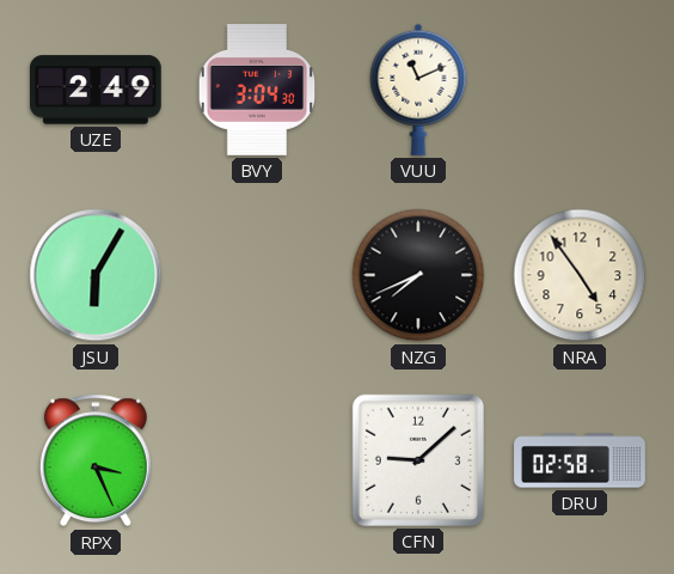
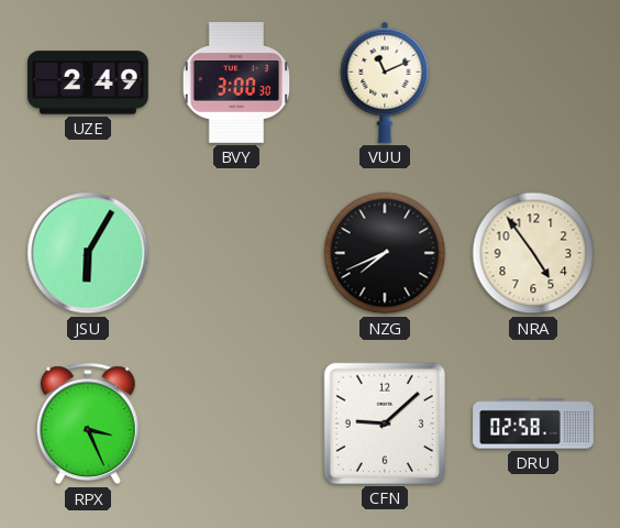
BVY: 3:04 -> 3:00 (236, 84)
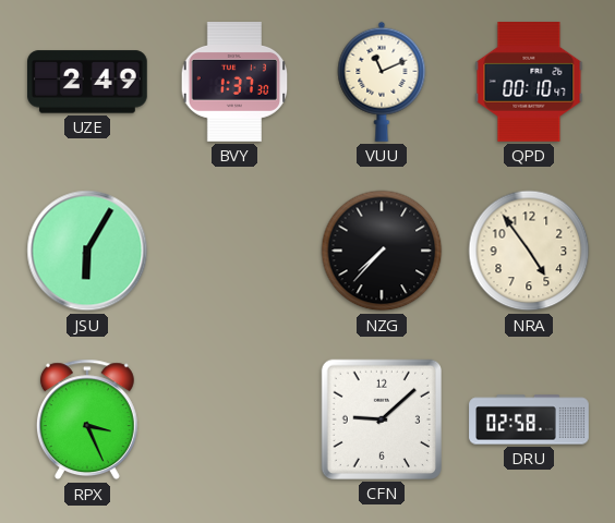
BVY: 3:00 -> 1:37 (234, 83)
QPD: none -> 00:10 (529, 83)
NZG: 7:41 -> 7:37 (382, 251)
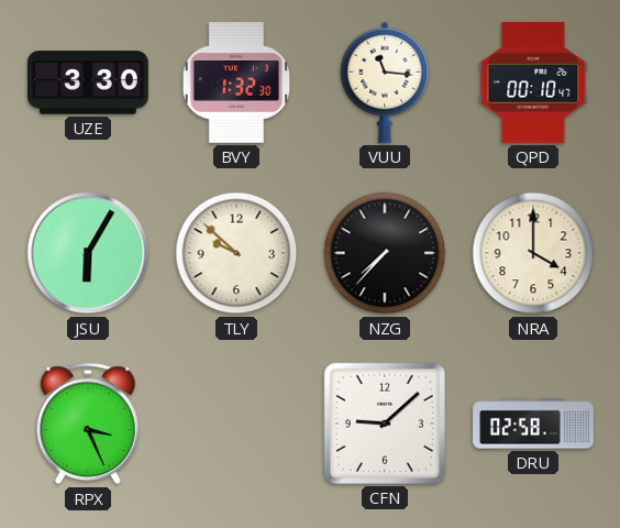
UZE: 2:49 -> 3:30 (89, 82)
BVY: 1:37 -> 1:32 (236, 84)
VUU: 11:11 -> 11:16 (385, 82)
TLY: none -> 9:52 (236, 253)
NRA: 4:54 -> 4:00 (533, 253)
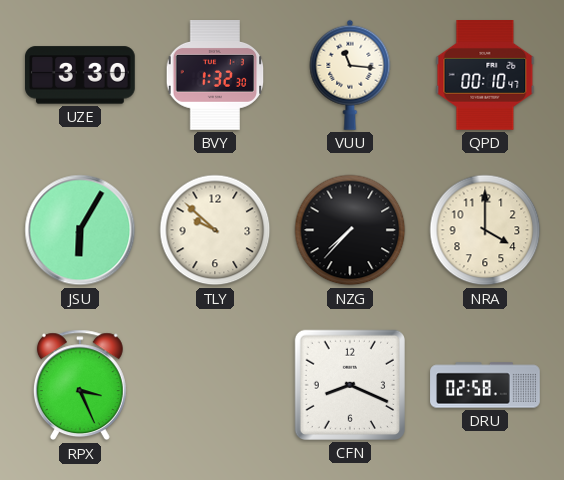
CFN: 9:08 -> 8:19 (349, 385)
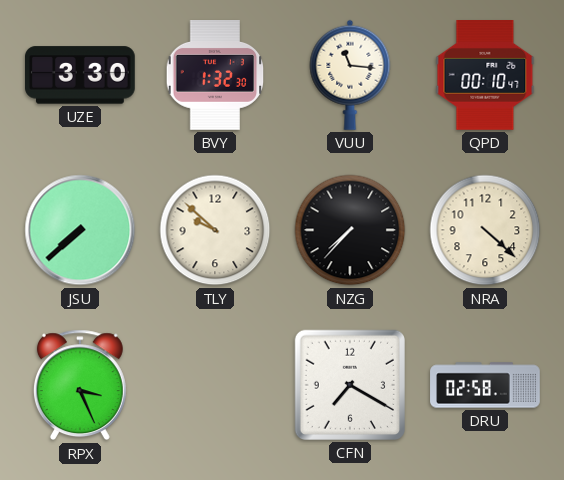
JSU: 6:05 -> 7:38 (80, 230)
NRA: 4:00 -> 4:22 (485, 230)
CFN: 8:19 -> 7:20 (349, 385)
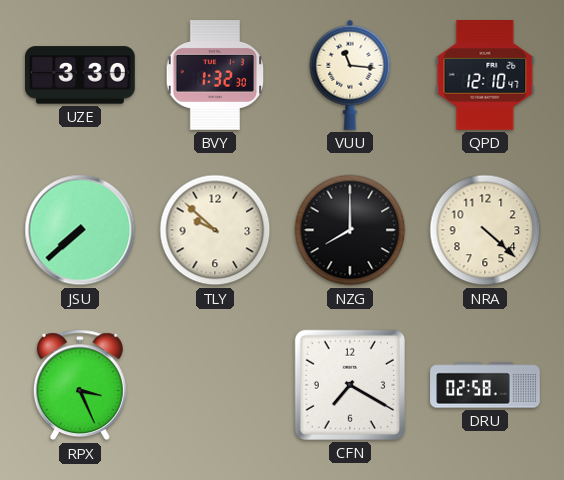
QPD: 00:10 -> 12:10 (485, 76)
NZG: 7:37 -> 8:00 (350, 230)
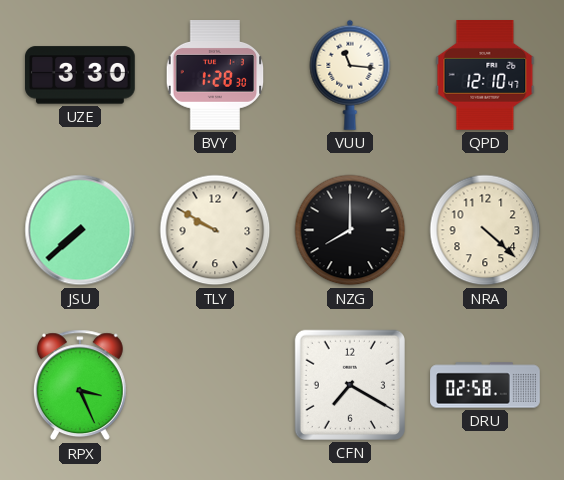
BVY: 1:32 -> 1:28 (215, 76)
TLY: 9:52 -> 9:50 (215, 230)
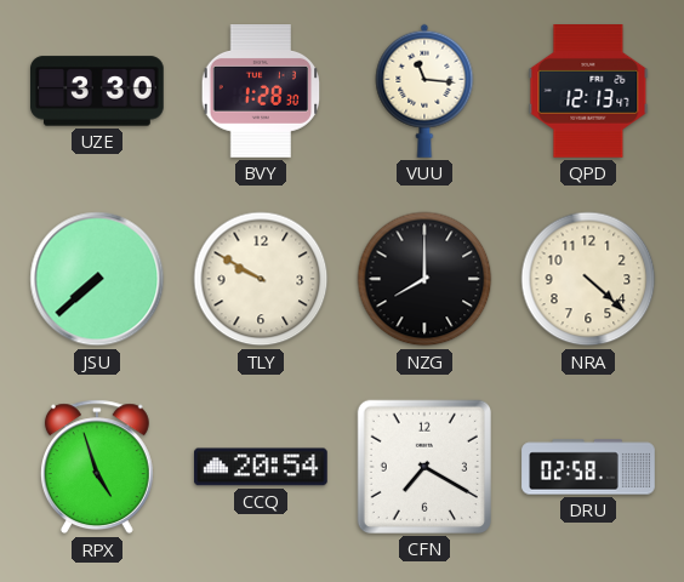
QPD: 12:10 -> 12:13 (588, 92)
RPX: 3:26 -> 4:57 (97, 467)
CCQ: none -> 20:54 (262, 467)
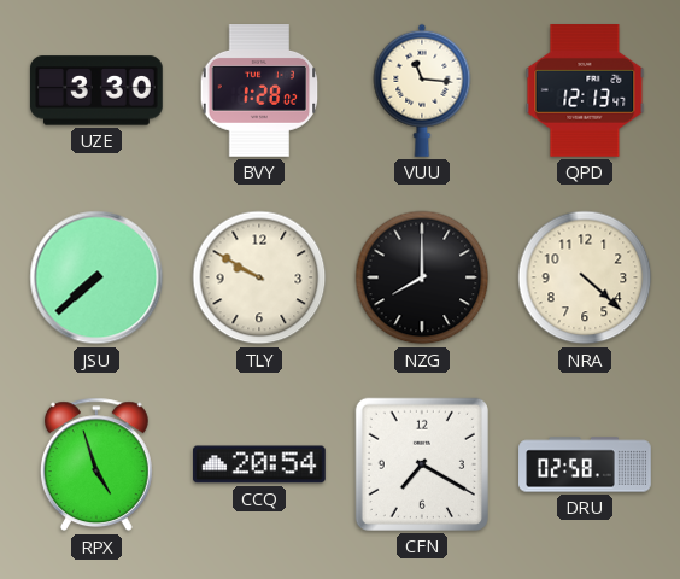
BVY: 1:28:30 -> 1:28:02 (259, 92)
